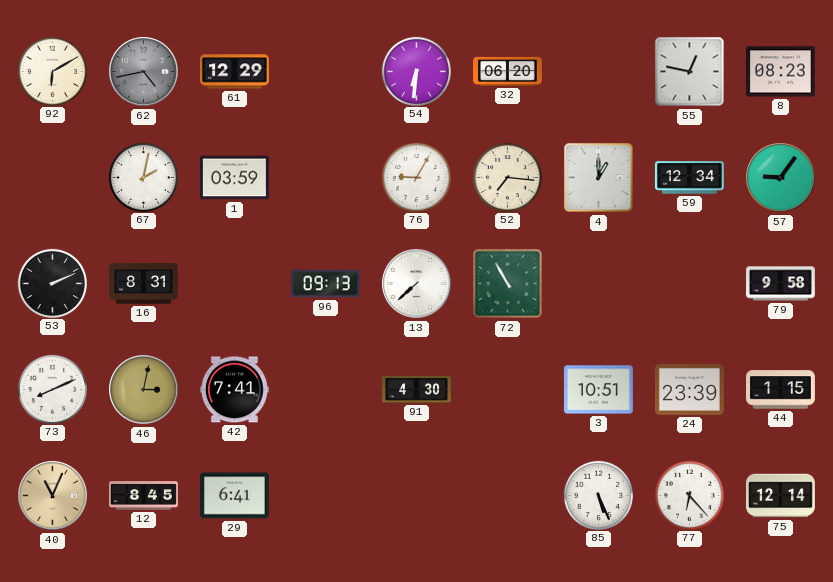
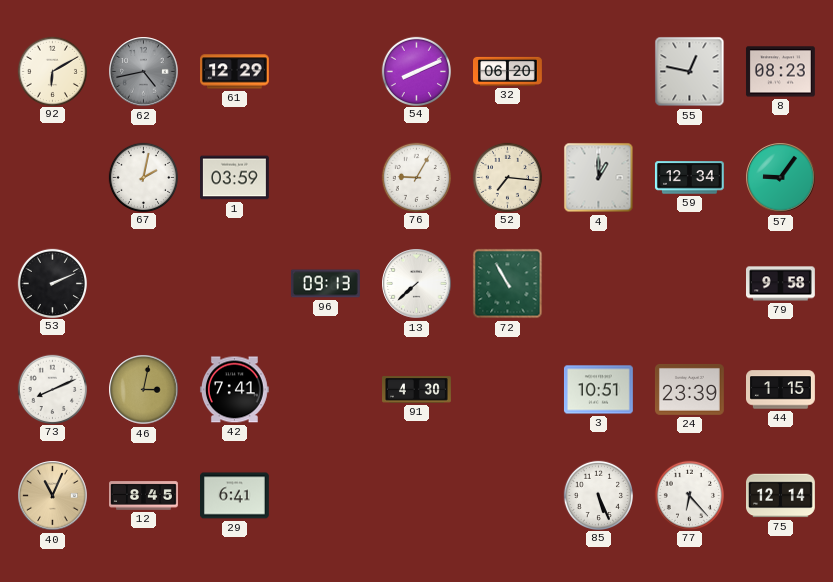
54: 6:31 -> 8:11 (416, 71)
16: 8:31 -> none (144, 284)
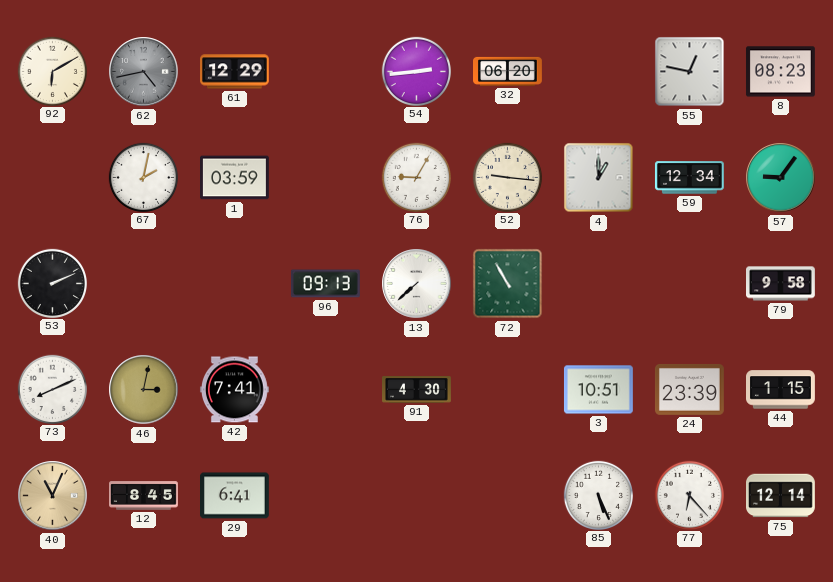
54: 8:11 -> 2:44 (416, 71)
52: 7:16 -> 9:16 (507, 177)
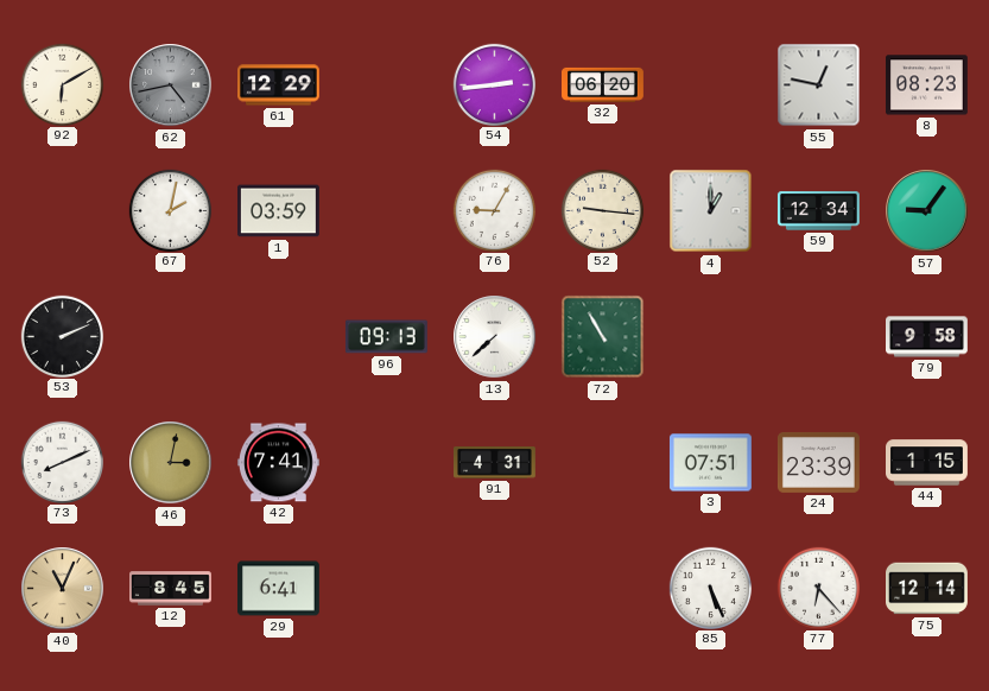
91: 4:30 -> 4:31 (495, 463)
3: 10:51 -> 07:51 (710, 463)
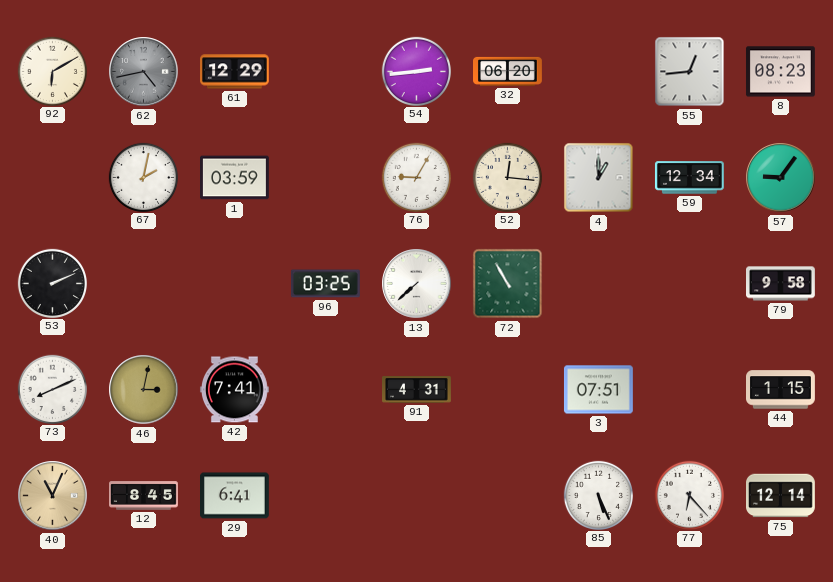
55: 12:47 -> 12:44 (690, 72)
52: 9:16 -> 12:16 (507, 177)
96: 09:13 -> 03:25 (325, 284)
24: 23:39 -> none (818, 463)
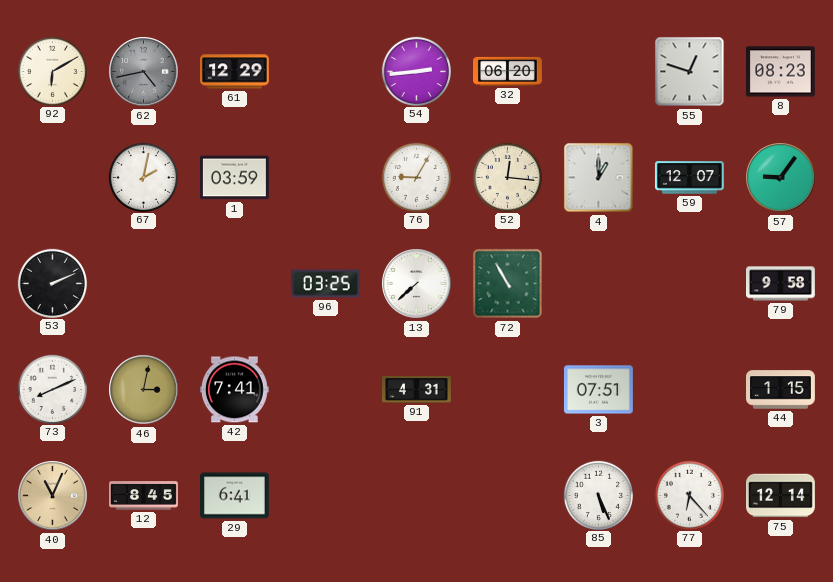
55: 12:44 -> 12:48 (690, 72)
59: 12:34 -> 12:07 (690, 178)
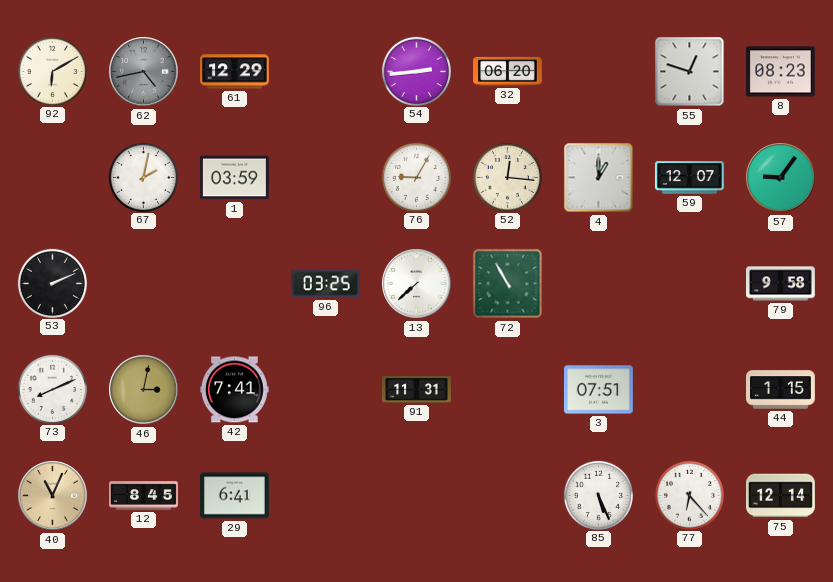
91: 4:31 -> 11:31 (417, 390)
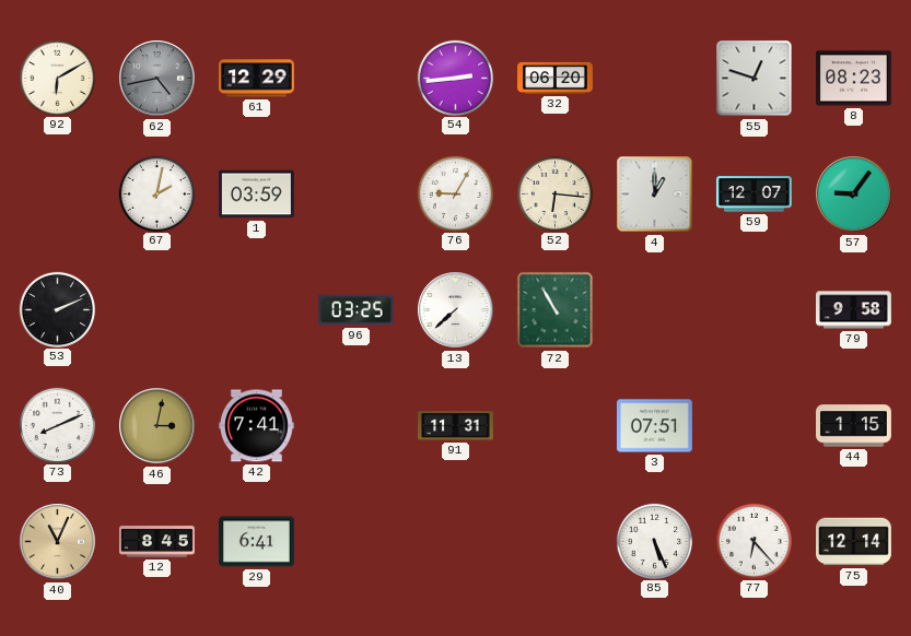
52: 12:16 -> 6:16 (554, 193)
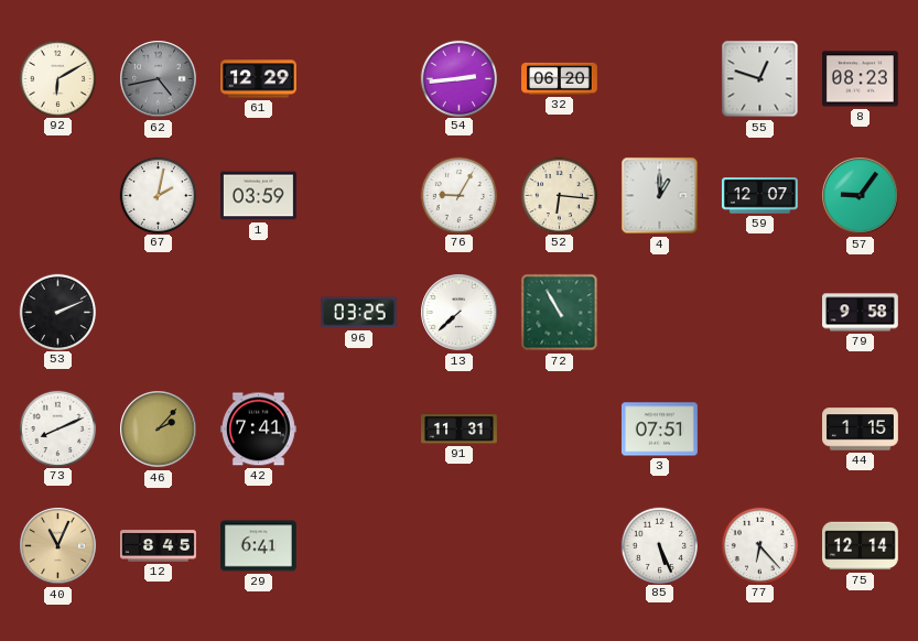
46: 3:02 -> 2:07 (159, 430)
